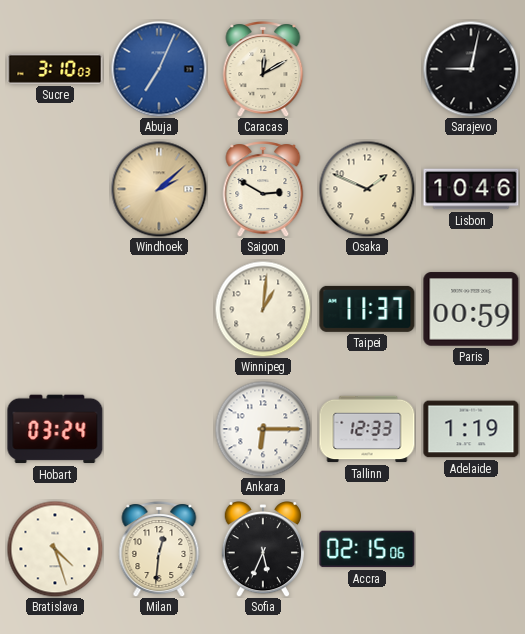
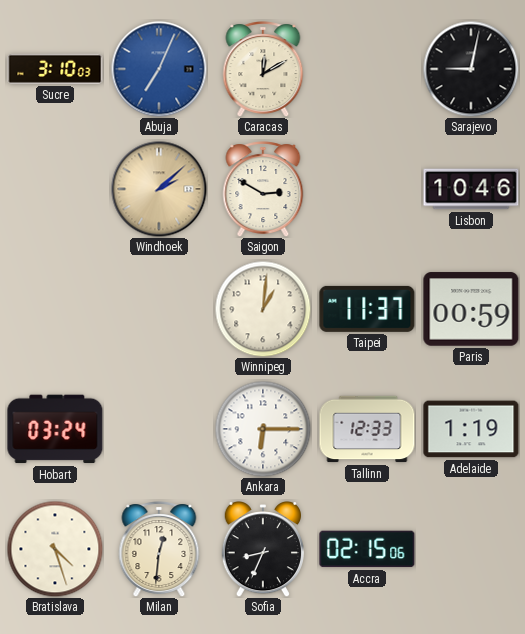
Osaka: 1:49 -> none (367, 189)
Sofia: 5:34 -> 8:34 (262, 550)
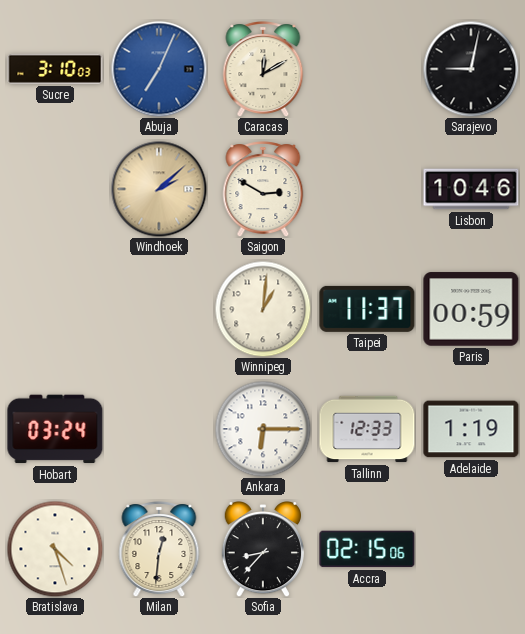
Sofia: 8:34 -> 8:37 (262, 550)
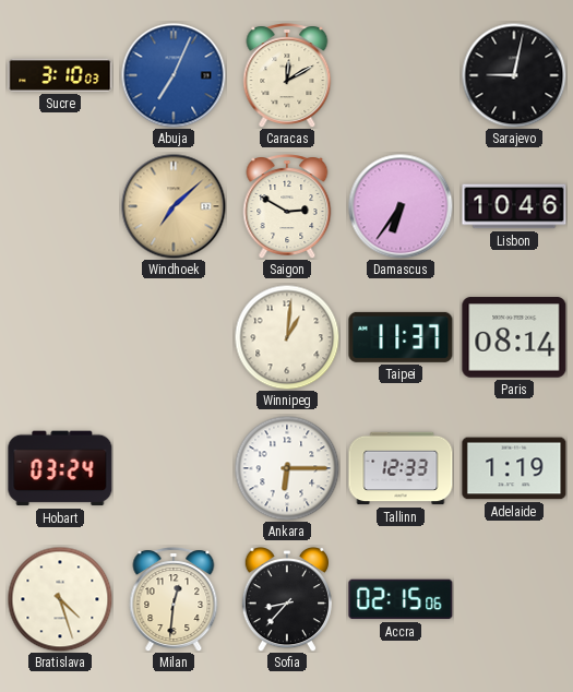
Windhoek: 2:08 -> 7:08 (174, 206)
Damascus: none -> 6:36 (401, 206)
Paris: 00:59 -> 08:14 (514, 337)
